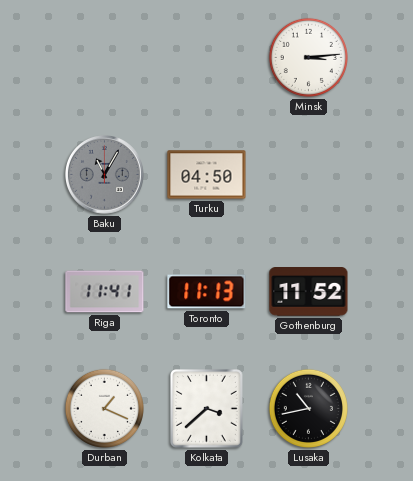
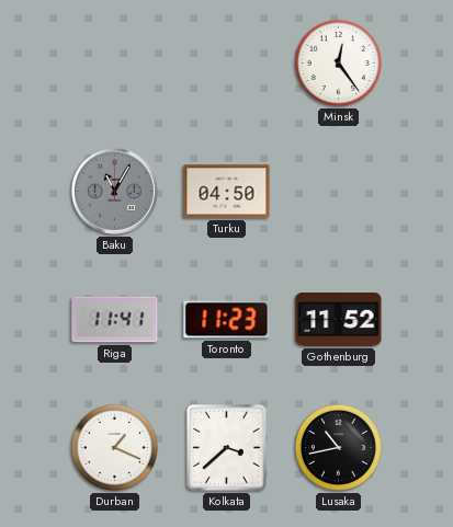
Minsk: 3:14 -> 12:24 (338, 62)
Toronto: 11:13 -> 11:23 (227, 320)
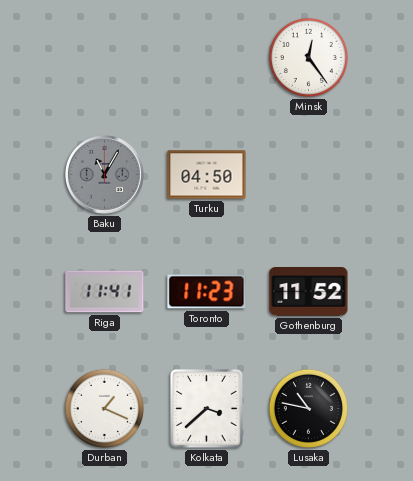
Lusaka: 10:43 -> 10:47 (308, 408)
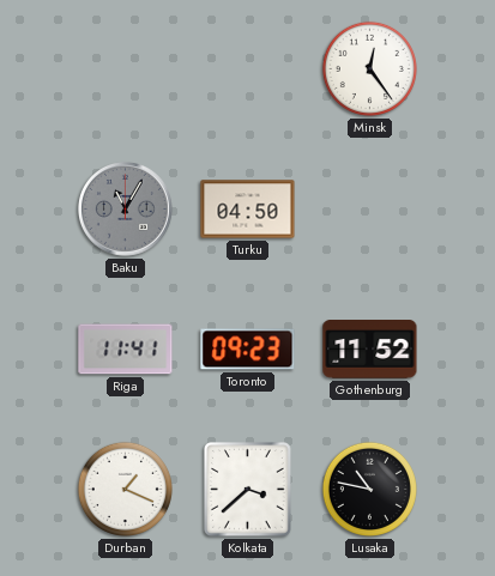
Toronto: 11:23 -> 09:23 (248, 350)
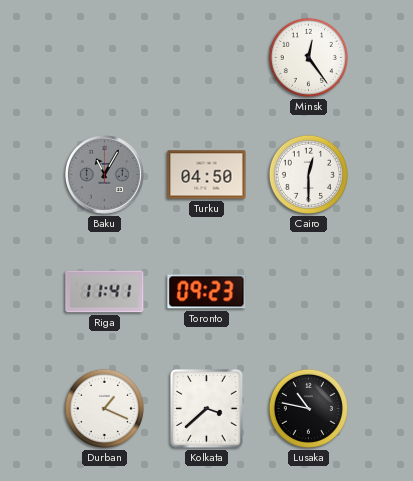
Cairo: none -> 12:30 (308, 174)
Gothenburg: 11:52 -> none (370, 350)
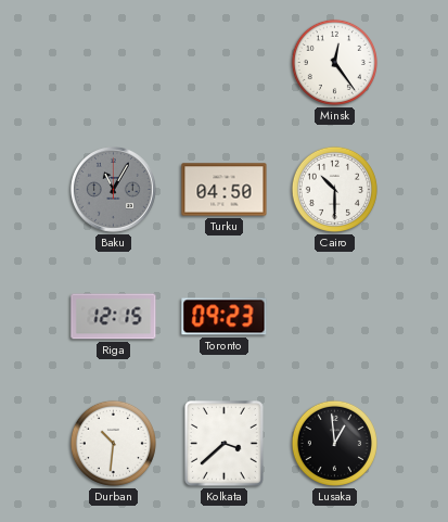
Cairo: 12:30 -> 10:30 (334, 189)
Riga: 11:41 -> 12:15 (114, 317)
Durban: 1:19 -> 10:31 (113, 443)
Lusaka: 10:47 -> 12:59 (334, 443)
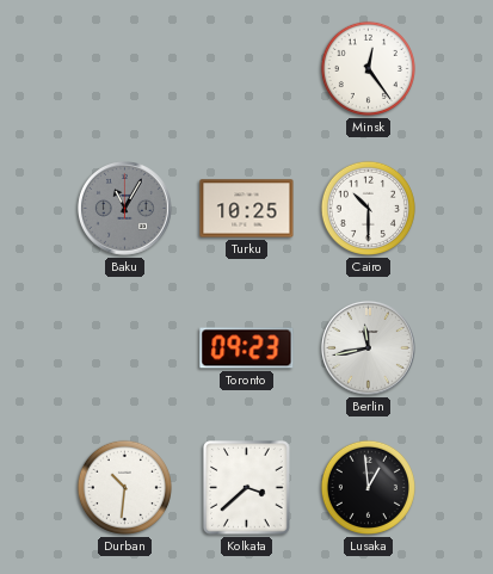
Turku: 04:50 -> 10:25 (247, 209)
Riga: 12:15 -> none (114, 317)
Berlin: none -> 11:43 (369, 348)
